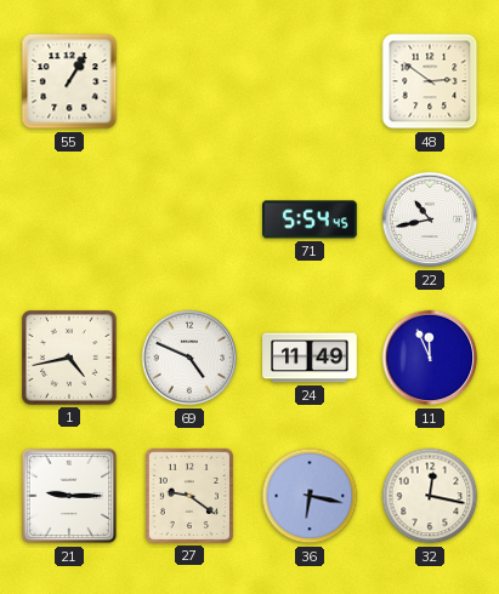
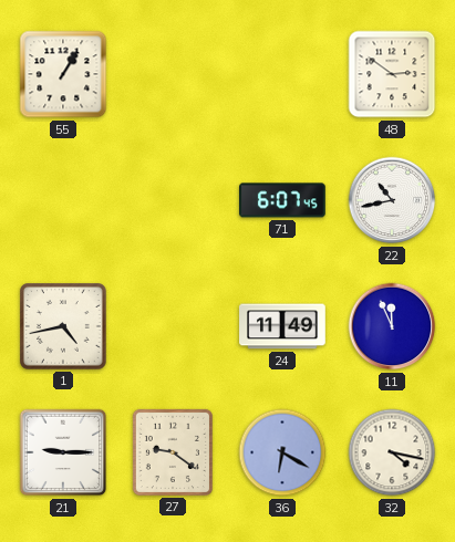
71: 5:54 -> 6:07 (283, 200)
69: 4:49 -> none (189, 358)
36: 6:17 -> 6:20 (282, 452)
32: 12:17 -> 4:17 (392, 452)
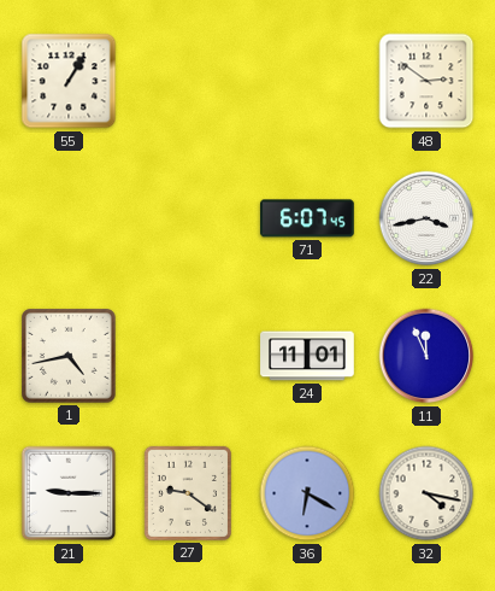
22: 10:43 -> 3:43 (426, 218)
24: 11:49 -> 11:01 (307, 356)
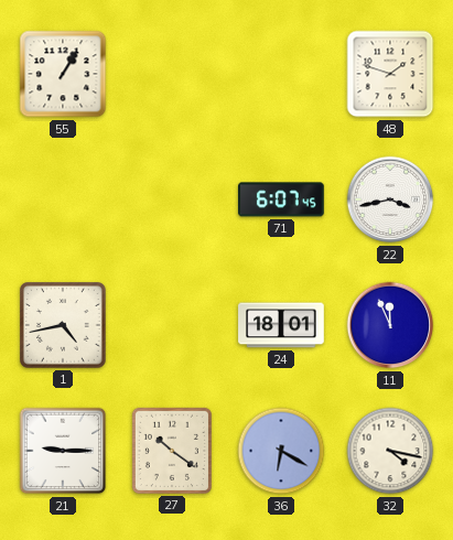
48: 2:51 -> 1:48 (390, 74)
24: 11:01 -> 18:01 (281, 325)
27: 9:21 -> 10:21 (172, 451)
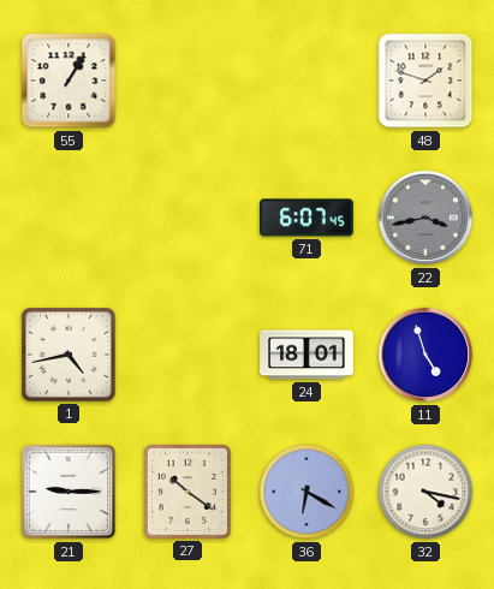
22 dial: white -> grey (425, 218)
11: 11:56 -> 4:57 (425, 355)
